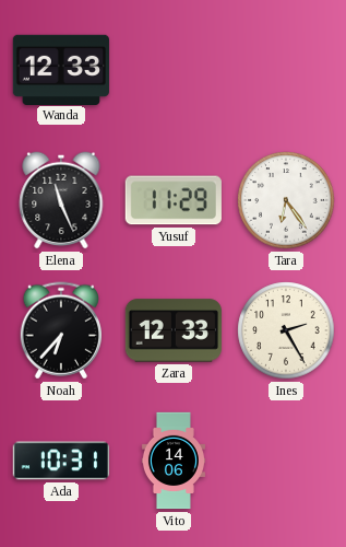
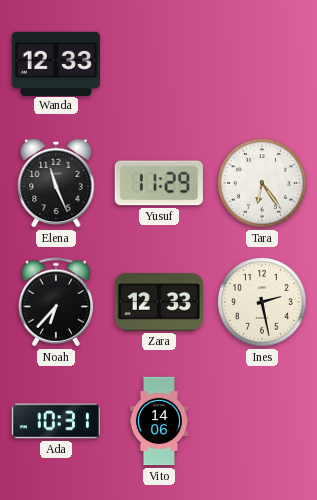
Ines: 2:25 -> 2:28 (262, 302)
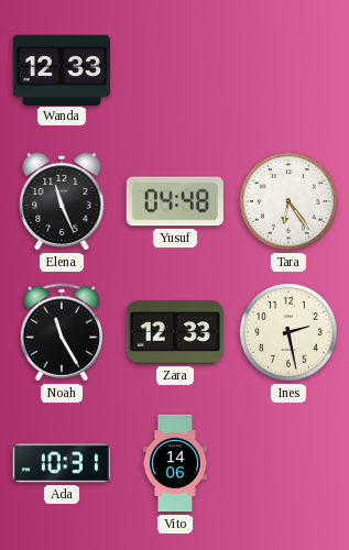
Yusuf: 11:29 -> 04:48 (175, 201)
Noah: 6:37 -> 11:25 (61, 332)
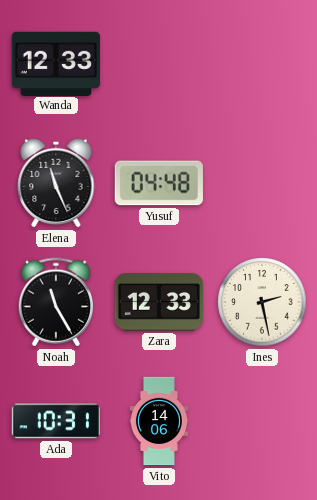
Tara: 6:24 -> none (288, 201)
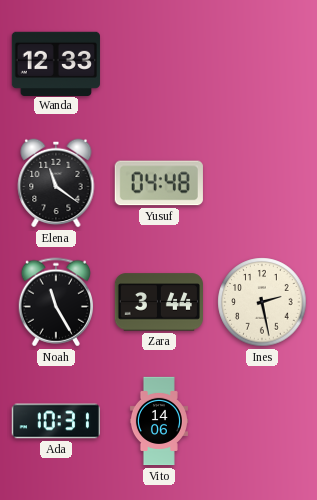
Elena: 11:26 -> 11:21 (56, 183)
Zara: 12:33 -> 3:44 (158, 302)
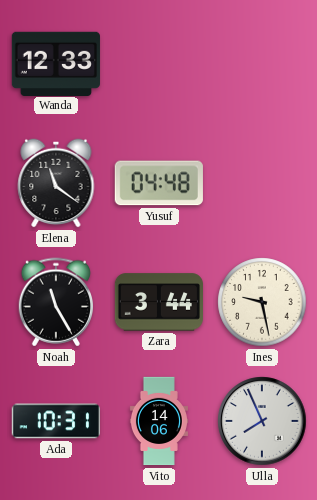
Ines: 2:28 -> 9:28 (262, 302)
Ulla: none -> 7:56 (262, 421)
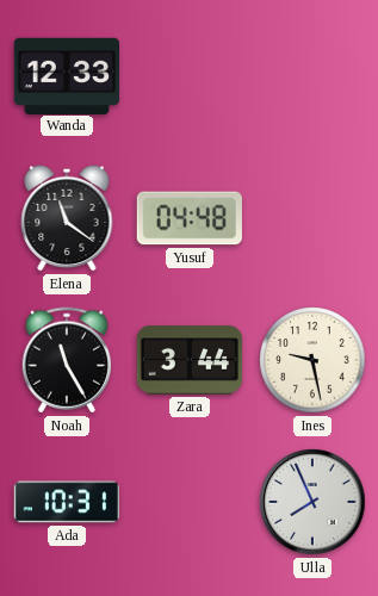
Vito: 14:06 -> none (159, 421)
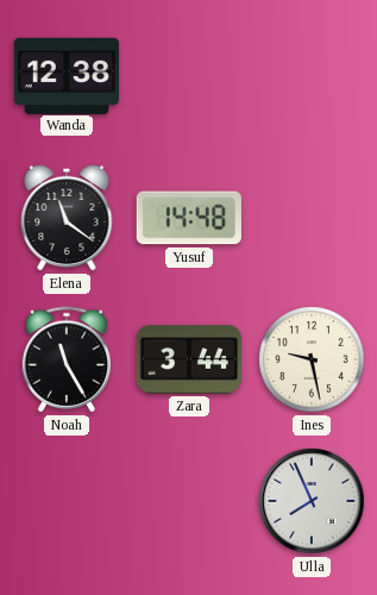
Wanda: 12:33 -> 12:38 (65, 75)
Yusuf: 04:48 -> 14:48 (189, 218)
Ada: 10:31 -> none (67, 502)
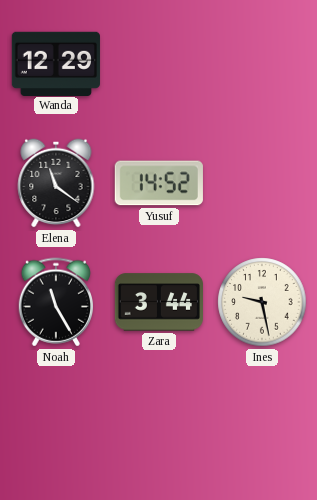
Wanda: 12:38 -> 12:29 (55, 63)
Yusuf: 14:48 -> 14:52 (159, 183)
Ulla: 7:56 -> none (312, 501)
